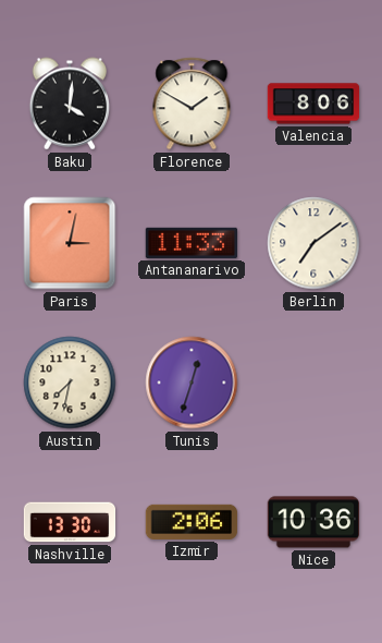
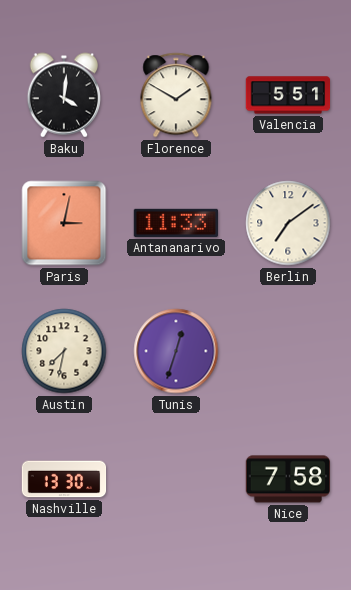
Valencia: 8:06 -> 5:51 (288, 95)
Izmir: 2:06 -> none (192, 522)
Nice: 10:36 -> 7:58 (288, 479)
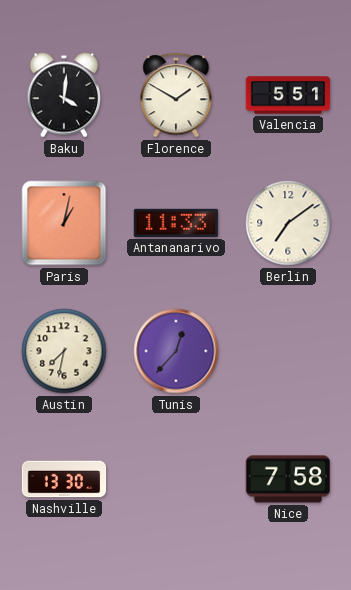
Paris: 3:02 -> 1:02 (64, 223)
Tunis: 12:33 -> 12:37 (176, 351)
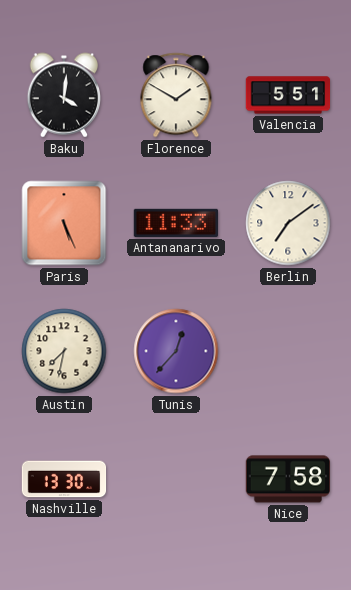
Paris: 1:02 -> 5:26 (64, 223)
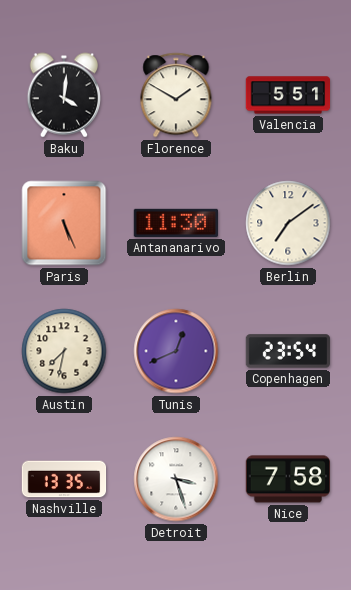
Antananarivo: 11:33 -> 11:30 (176, 223)
Tunis: 12:37 -> 12:41 (176, 351)
Copenhagen: none -> 23:54 (288, 351)
Nashville: 13:30 -> 13:35 (64, 479)
Detroit: none -> 3:27 (176, 479)
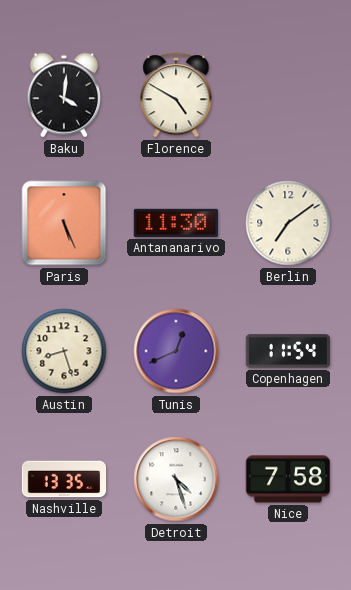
Florence: 1:50 -> 4:50 (176, 95)
Valencia: 5:51 -> none (288, 95)
Austin: 7:32 -> 8:27 (64, 351)
Copenhagen: 23:54 -> 11:54 (288, 351)
Detroit: 3:27 -> 4:27 (176, 479)
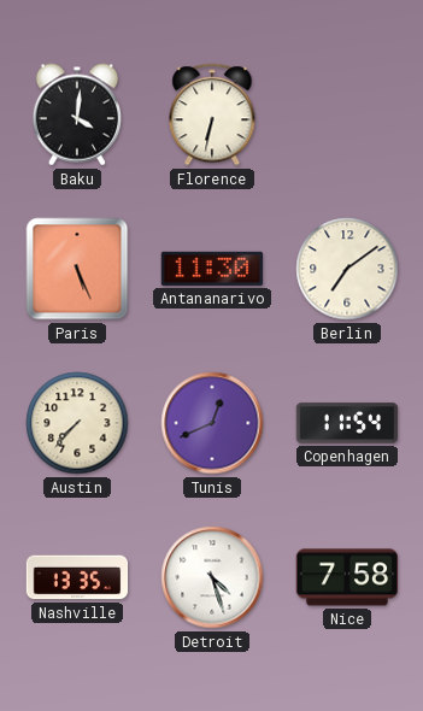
Florence: 4:50 -> 6:32 (212, 114)
Austin: 8:27 -> 7:37 (77, 423)
